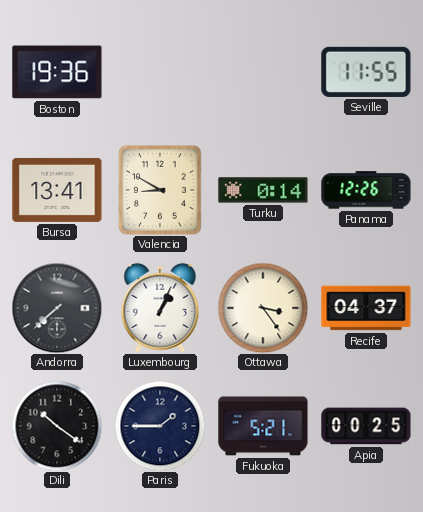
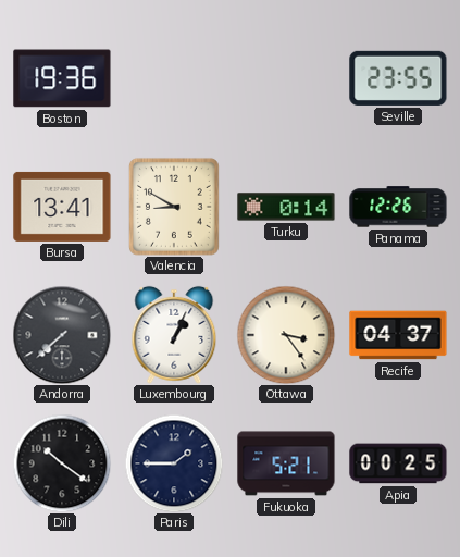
Seville: 11:55 -> 23:55 (398, 78)
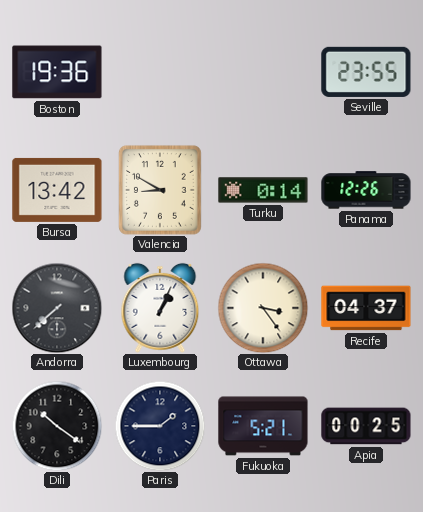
Bursa: 13:41 -> 13:42 (57, 190)
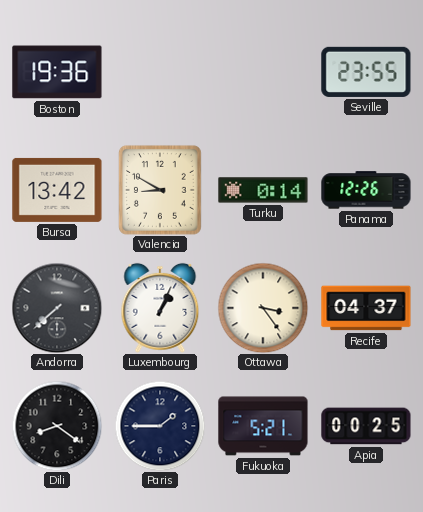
Dili: 10:21 -> 8:21 (57, 426)
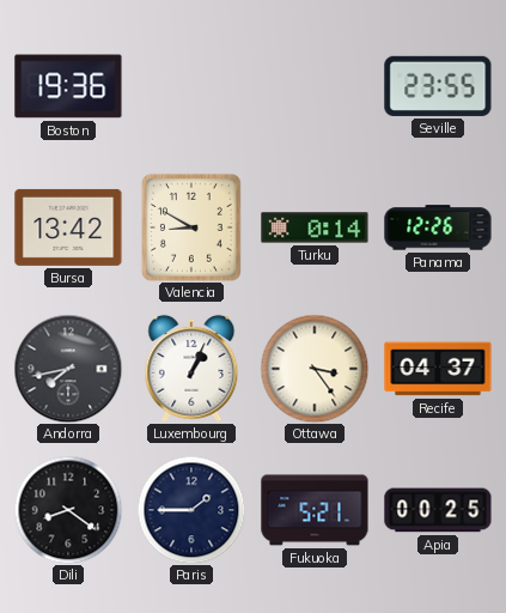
Andorra: 7:38 -> 7:43 (68, 369)
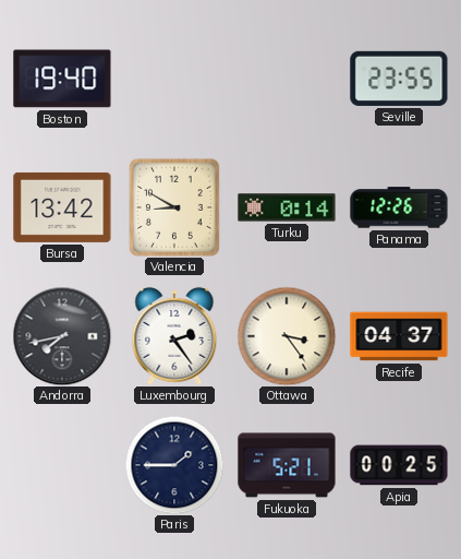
Boston: 19:36 -> 19:40 (62, 79)
Luxembourg: 1:04 -> 2:24 (174, 336)
Dili: 8:21 -> none (68, 510)
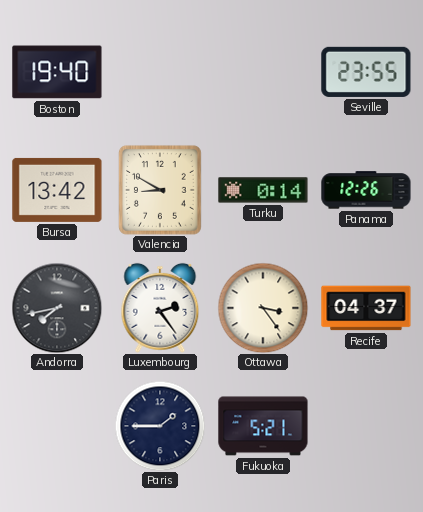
Apia: 00:25 -> none (399, 465)
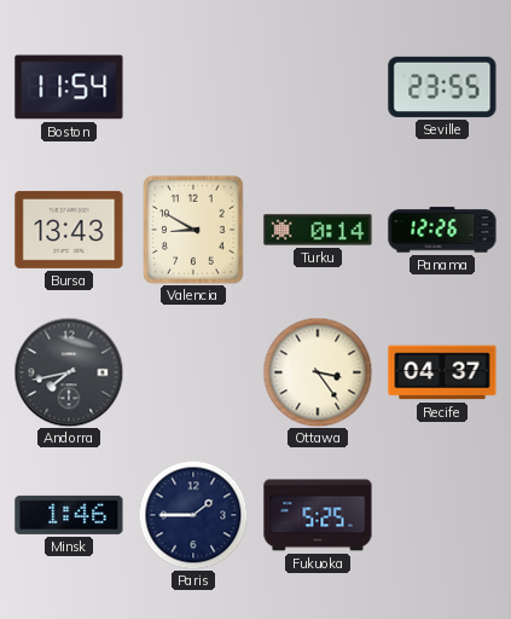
Boston: 19:40 -> 11:54 (69, 87)
Bursa: 13:42 -> 13:43 (69, 230)
Luxembourg: 2:24 -> none (160, 308)
Minsk: none -> 1:46 (69, 515)
Fukuoka: 5:21 -> 5:25 (318, 515)
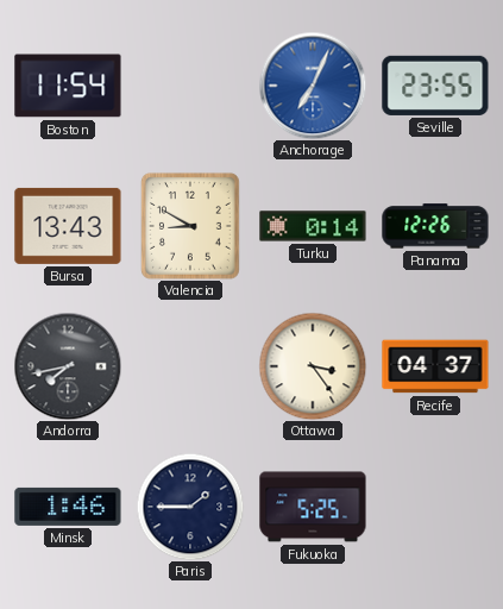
Anchorage: none -> 7:04 (313, 86)
